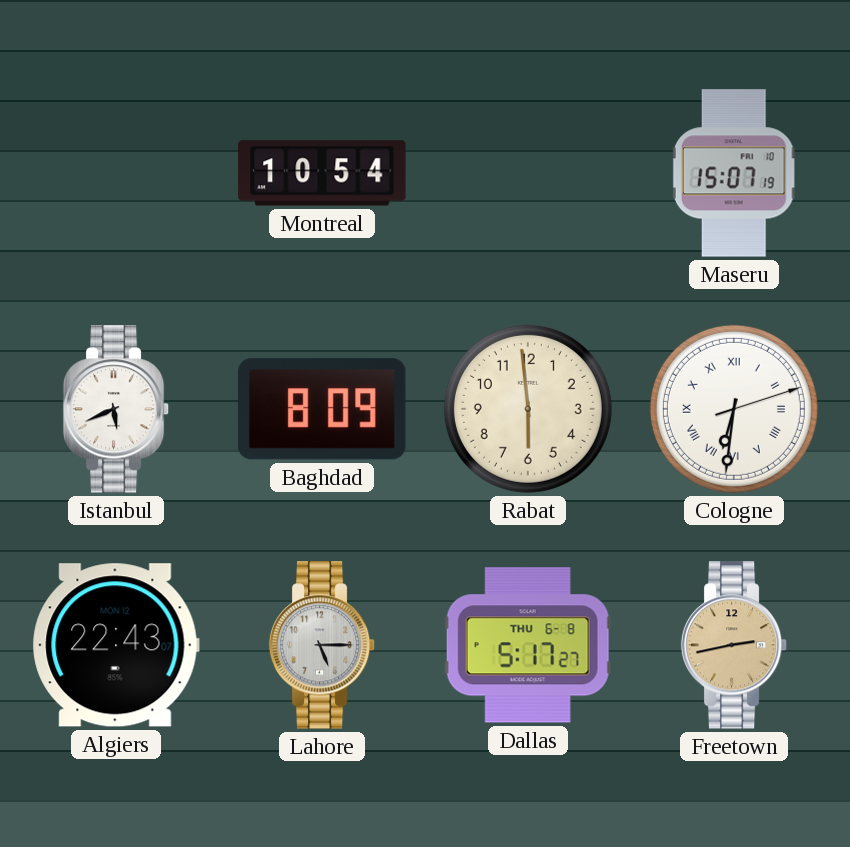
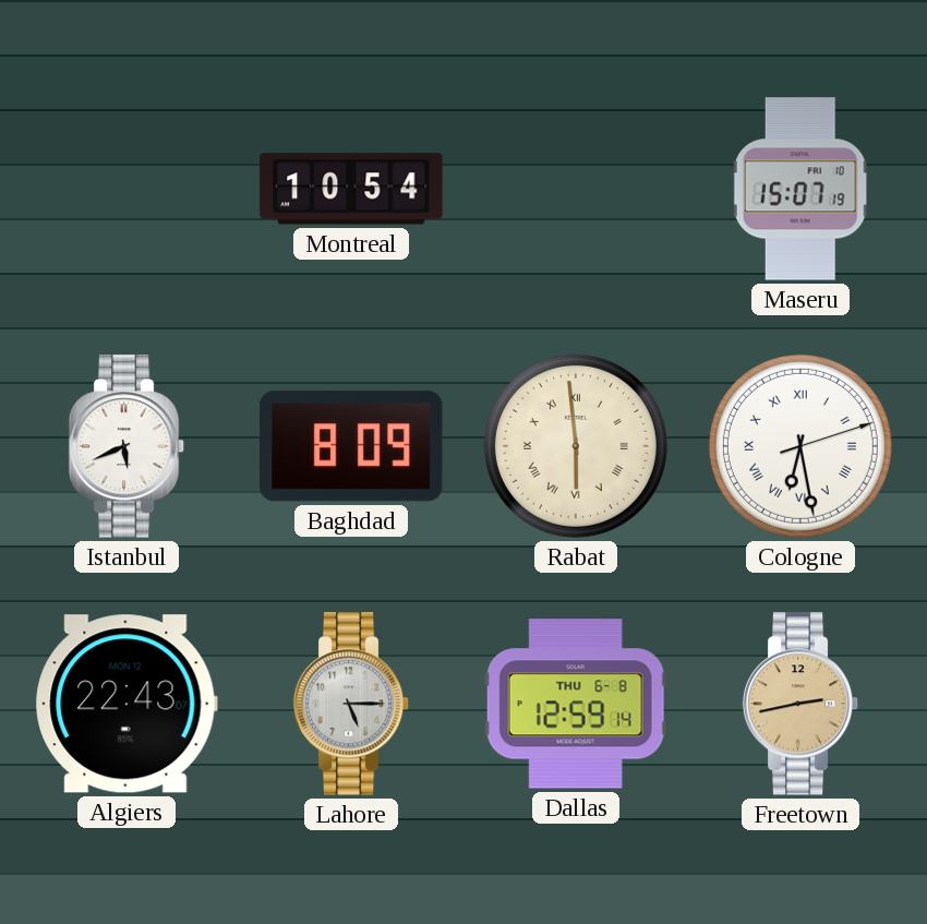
Rabat numerals: Arabic -> Roman (576, 446)
Cologne: 6:31 -> 6:28 (800, 446)
Dallas: 5:17 -> 12:59 (576, 704)
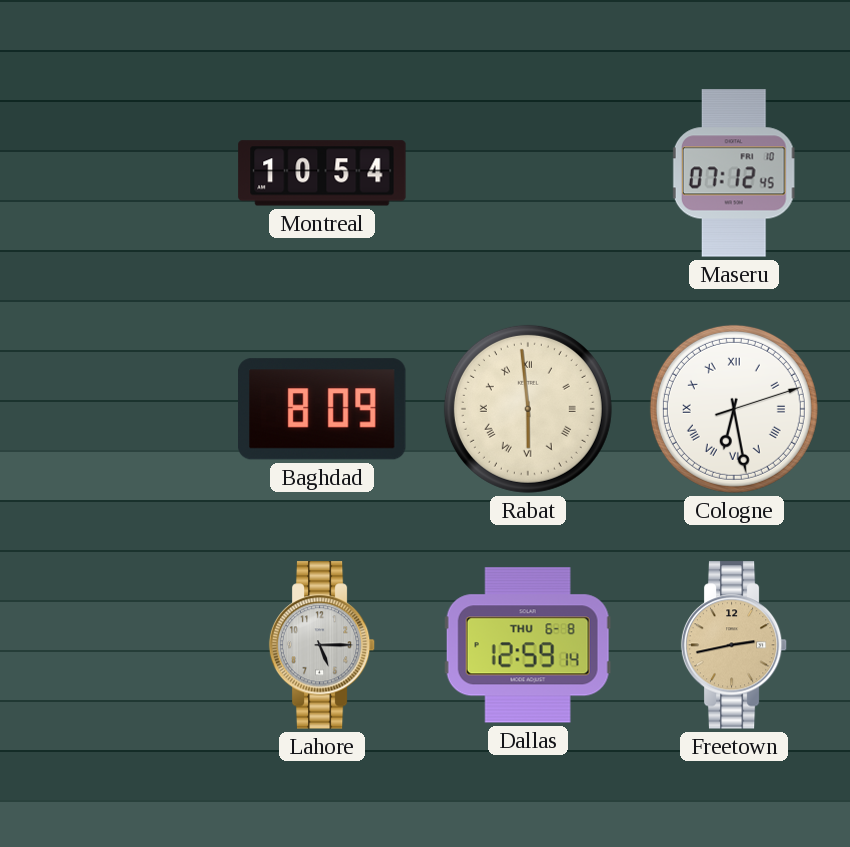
Maseru: 15:07 -> 07:12 (734, 173)
Istanbul: 5:41 -> none (127, 446)
Algiers: 22:43 -> none (127, 704)
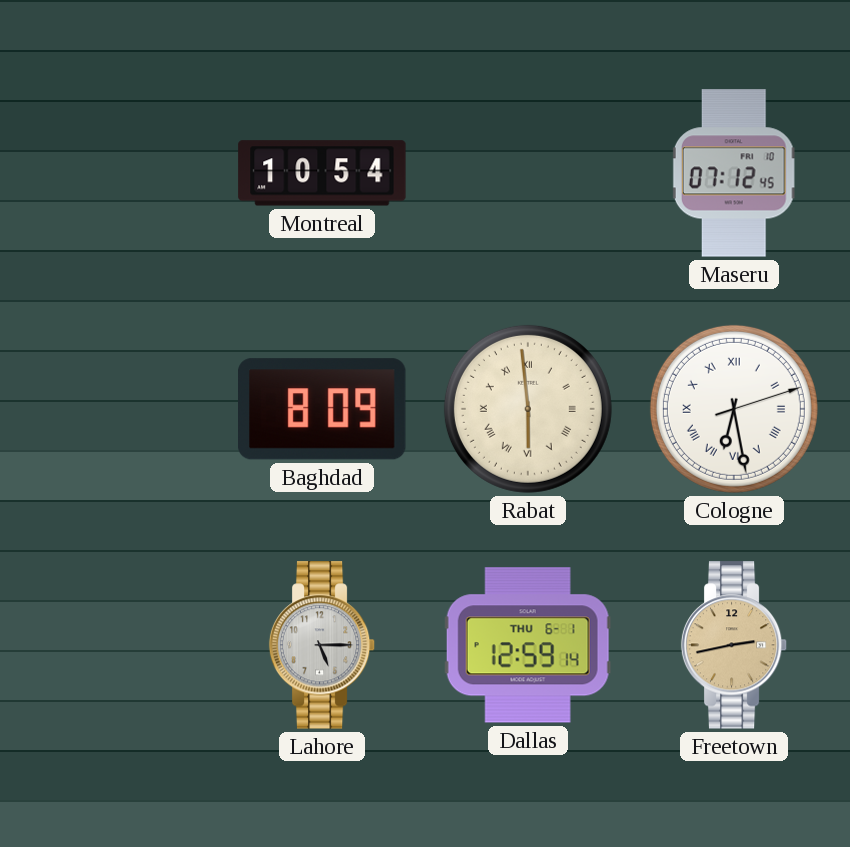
Dallas date: THU 6-8 -> THU 6-1 (528, 645)
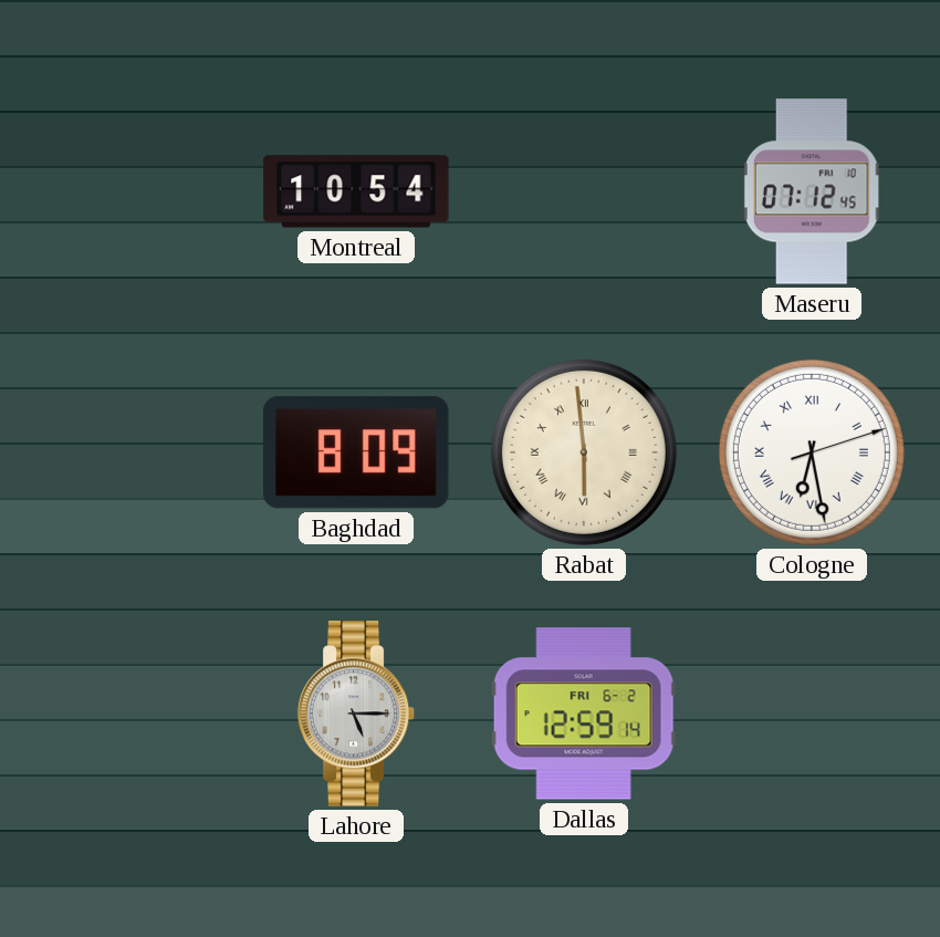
Dallas date: THU 6-1 -> FRI 6-2 (584, 714)
Freetown: 2:43 -> none (734, 645)
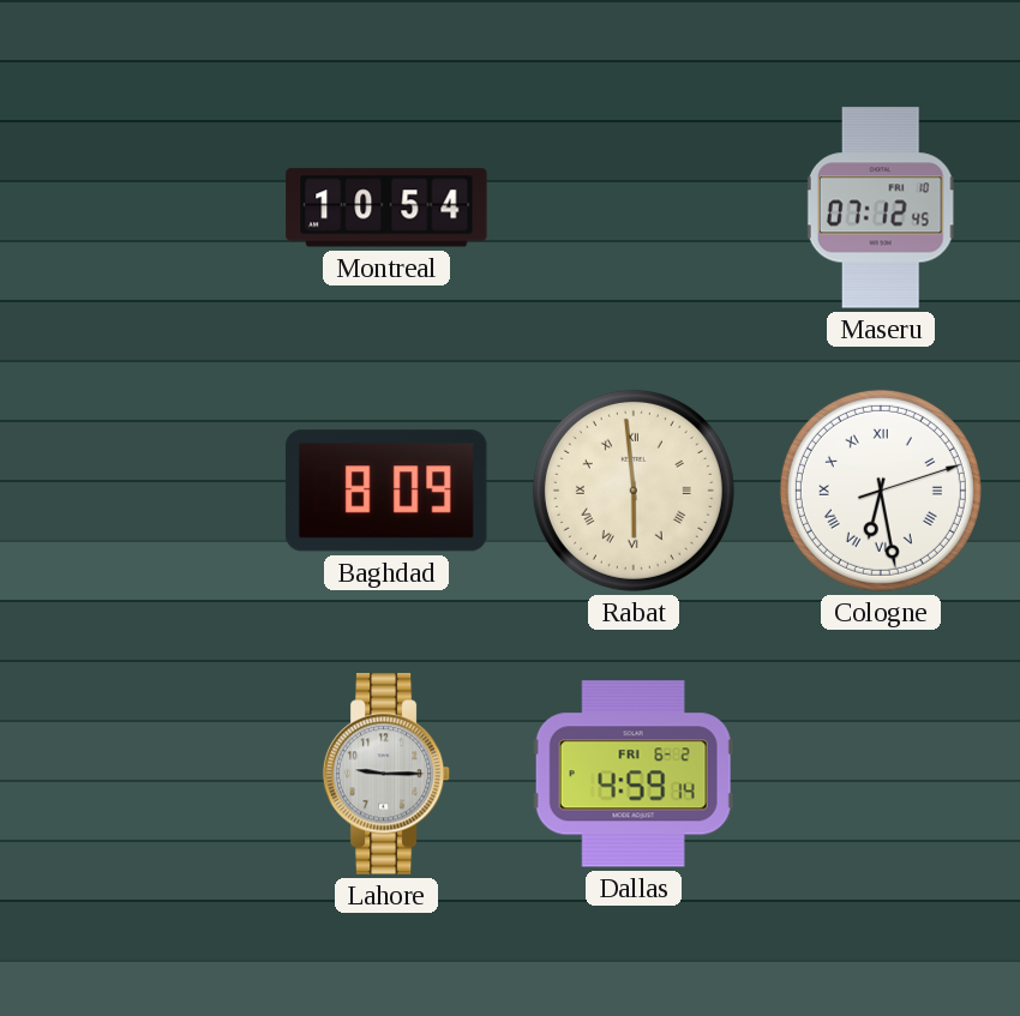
Lahore: 5:15 -> 9:15 (386, 774)
Dallas: 12:59 -> 4:59 (634, 774)
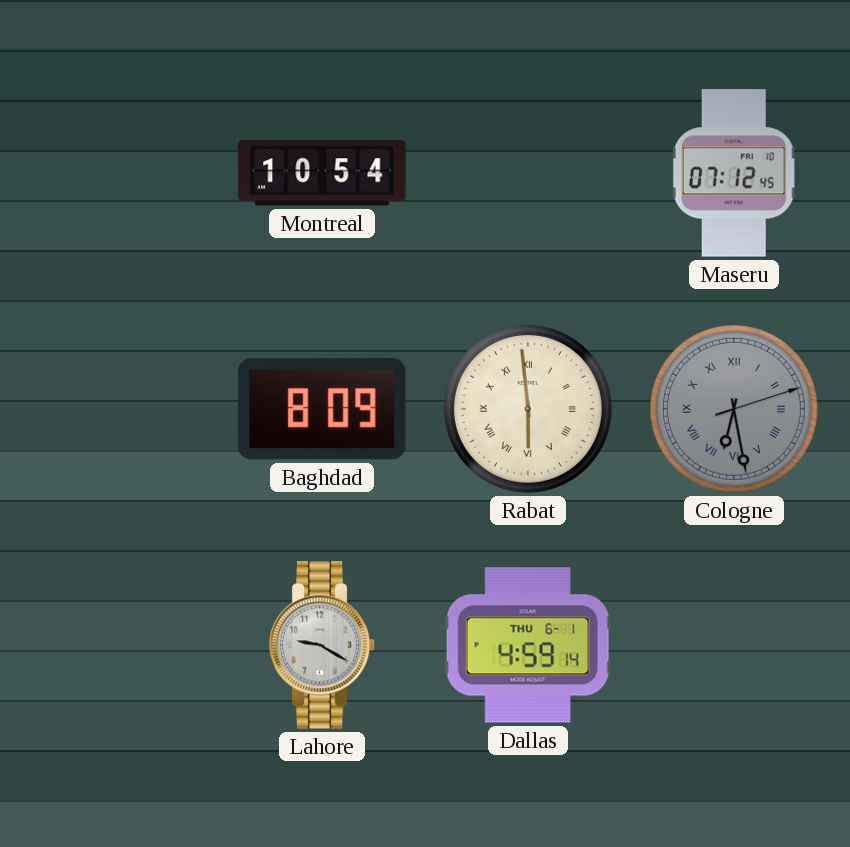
Cologne dial: white -> grey (734, 409)
Lahore: 9:15 -> 9:20 (322, 645)
Dallas date: FRI 6-2 -> THU 6-1 (528, 645)
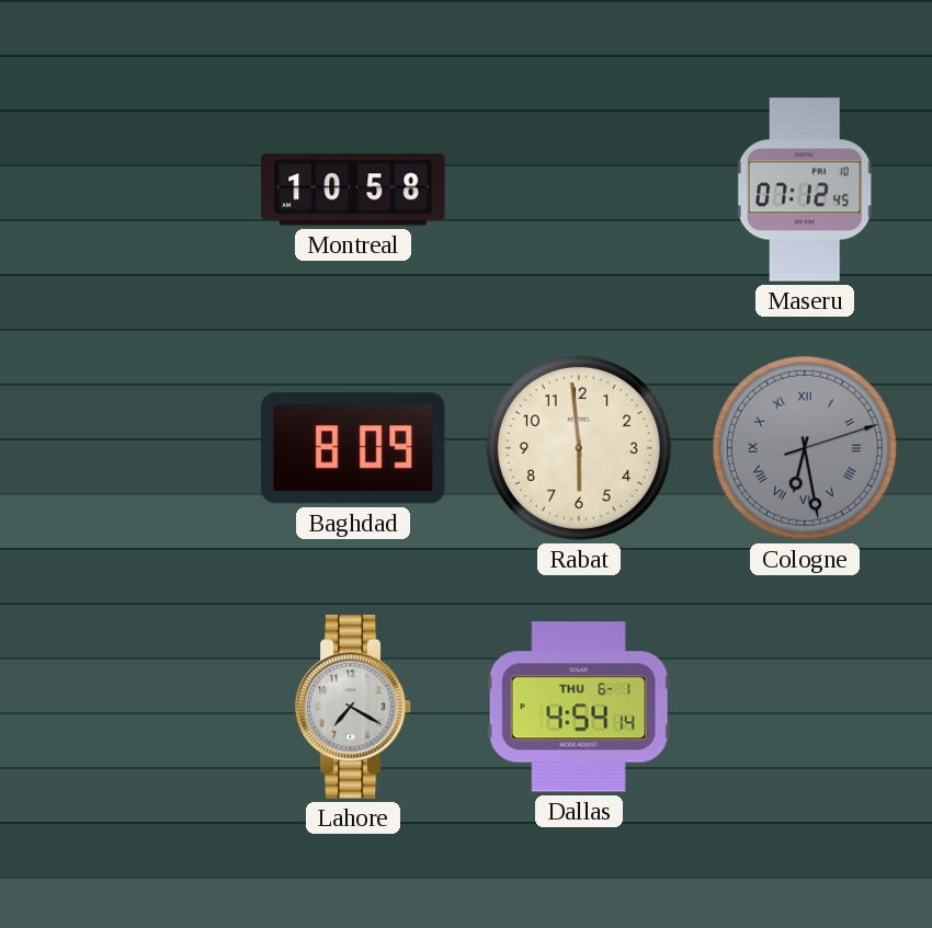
Montreal: 10:54 -> 10:58 (353, 190)
Rabat numerals: Roman -> Arabic (579, 448)
Lahore: 9:20 -> 7:20 (353, 707)
Dallas: 4:59 -> 4:54 (579, 707)
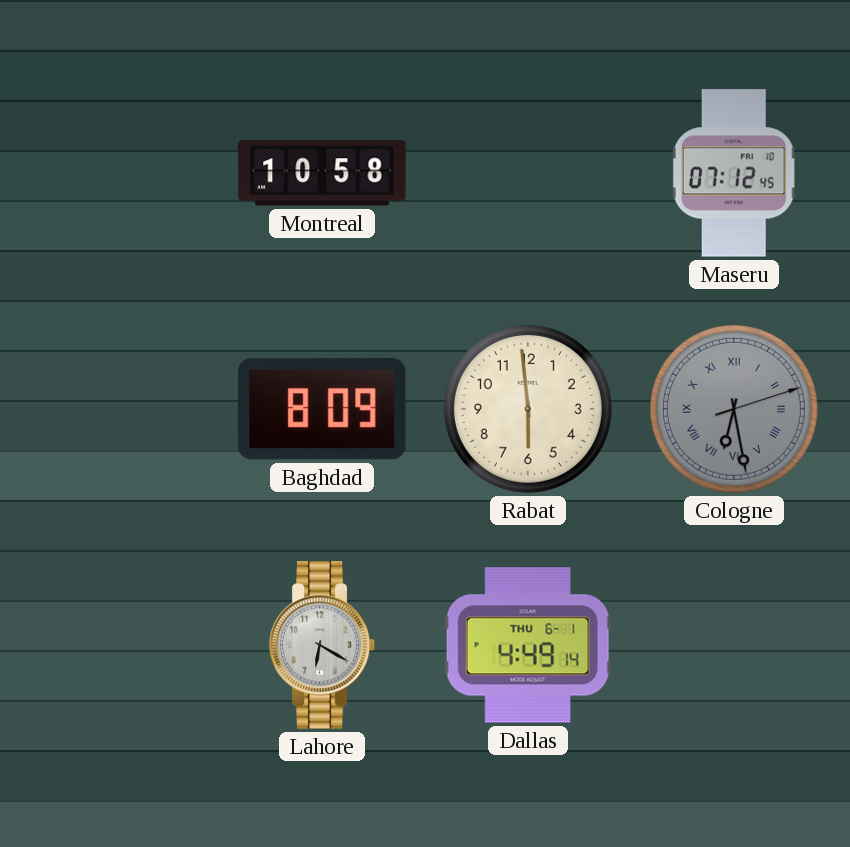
Lahore: 7:20 -> 6:20 (322, 645)
Dallas: 4:54 -> 4:49 (528, 645)
